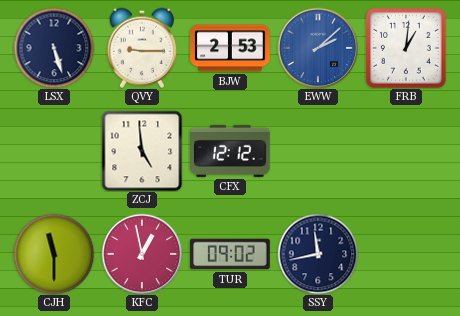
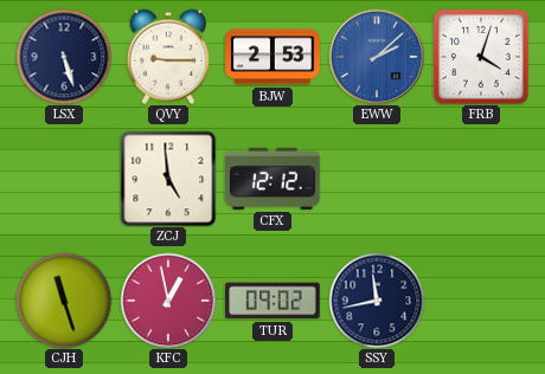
FRB: 1:01 -> 4:03 (482, 58)
CJH: 11:30 -> 11:27 (64, 301)
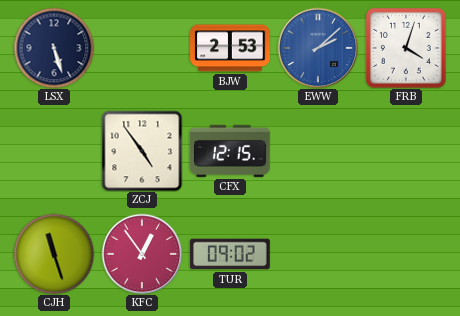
QVY: 9:15 -> none (168, 57)
ZCJ: 4:59 -> 4:54 (142, 151)
CFX: 12:12 -> 12:15 (230, 151)
KFC: 12:58 -> 12:54 (142, 254)
SSY: 11:43 -> none (377, 301)
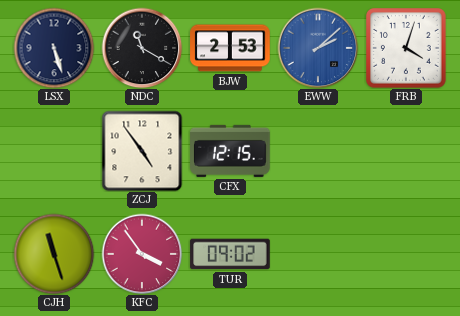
NDC: none -> 11:20 (142, 48)
KFC: 12:54 -> 3:54 (142, 254)
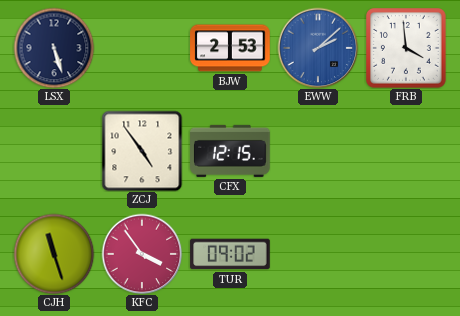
NDC: 11:20 -> none (142, 48)
FRB: 4:03 -> 3:59 (407, 49)
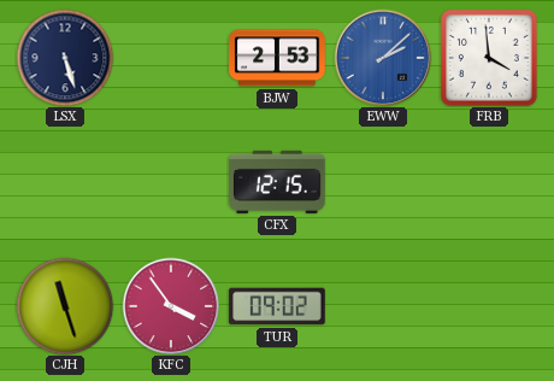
ZCJ: 4:54 -> none (142, 151)
